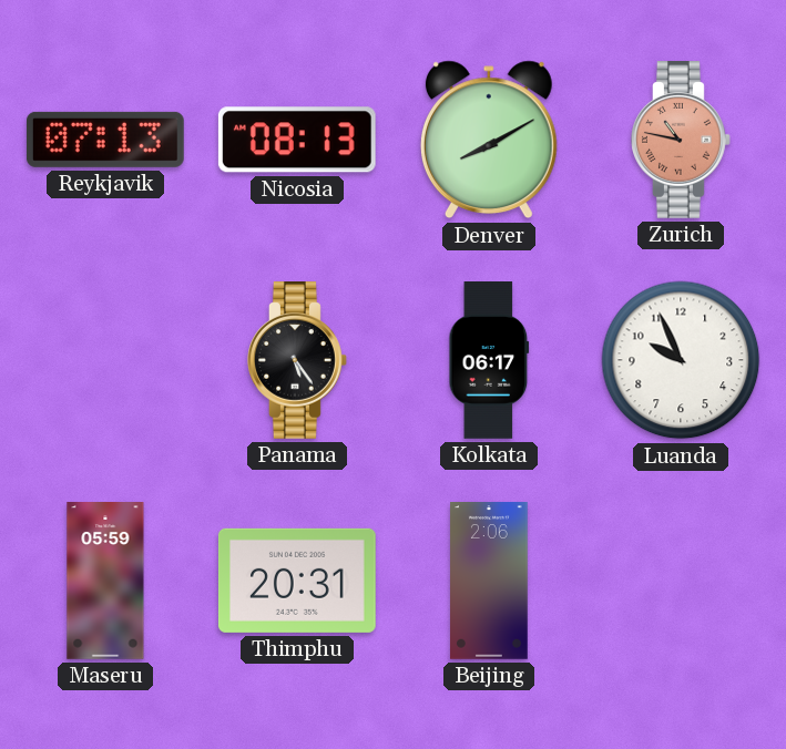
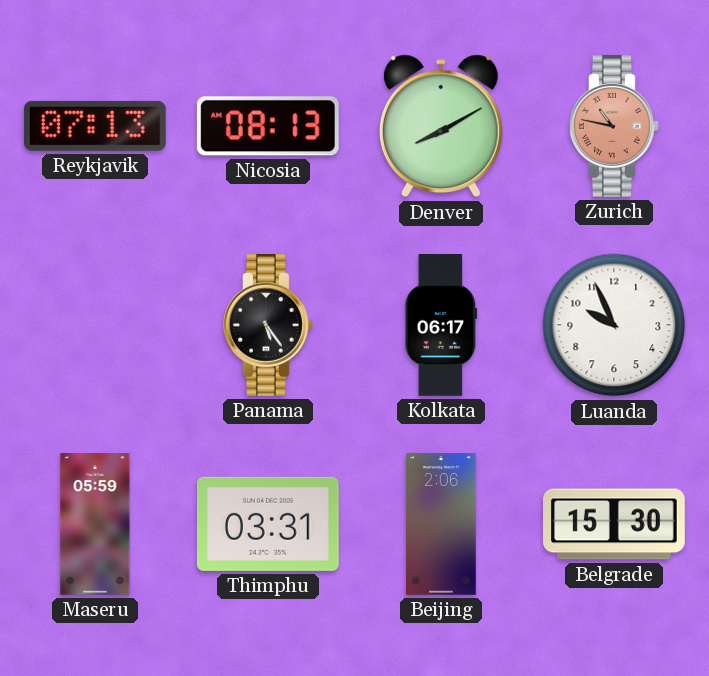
Thimphu: 20:31 -> 03:31 (268, 524)
Belgrade: none -> 15:30 (615, 524)
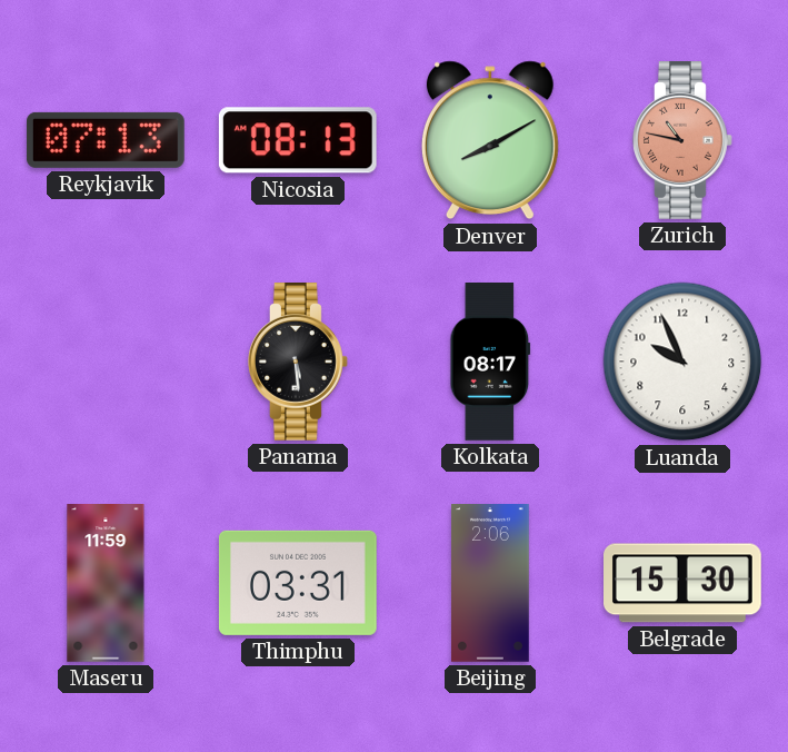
Panama: 5:24 -> 5:29 (299, 363)
Kolkata: 06:17 -> 08:17 (490, 363)
Maseru: 05:59 -> 11:59 (106, 584)
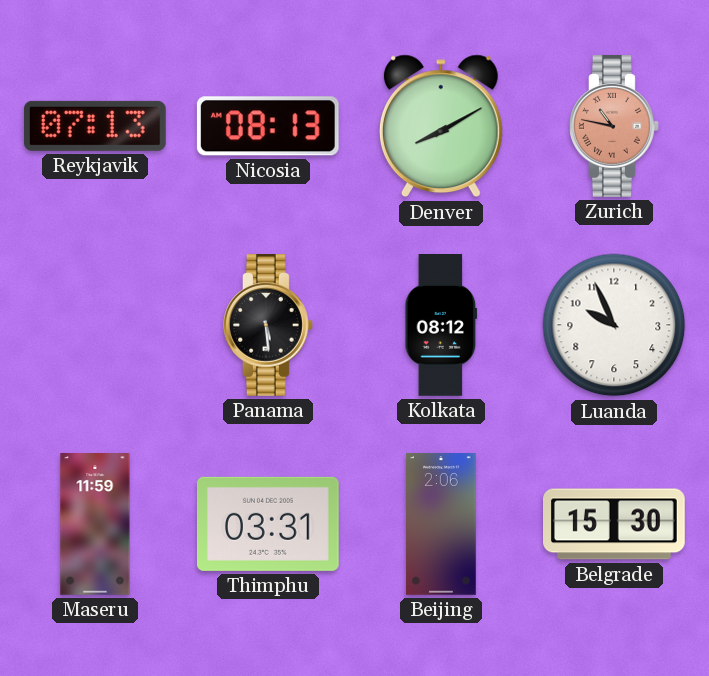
Kolkata: 08:17 -> 08:12 (441, 326)
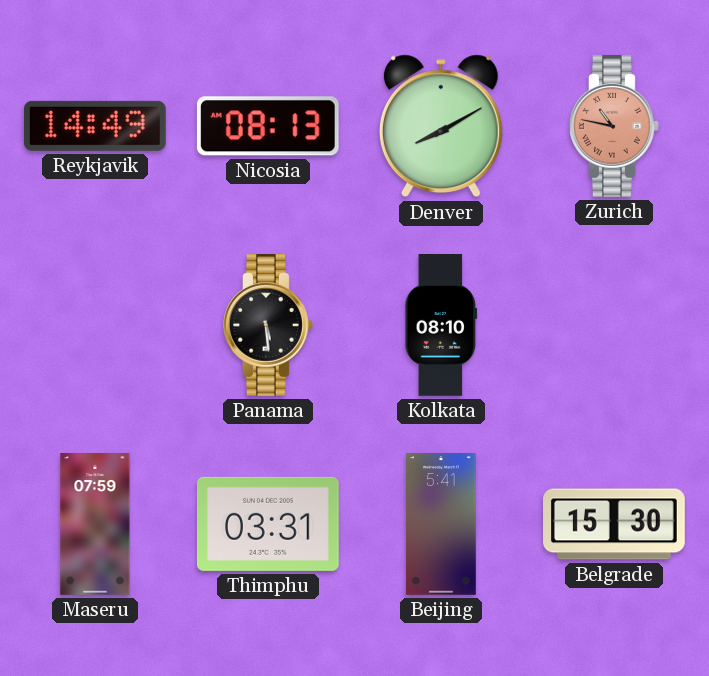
Reykjavik: 07:13 -> 14:49 (95, 126)
Kolkata: 08:12 -> 08:10 (441, 326)
Luanda: 9:56 -> none (614, 325)
Maseru: 11:59 -> 07:59 (95, 525)
Beijing: 2:06 -> 5:41 (441, 525)
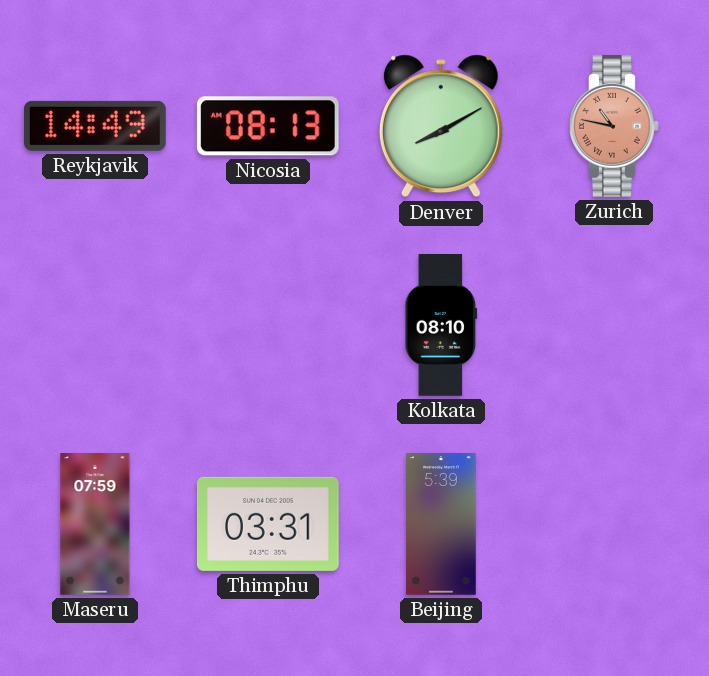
Panama: 5:29 -> none (269, 326)
Beijing: 5:41 -> 5:39 (441, 525)
Belgrade: 15:30 -> none (615, 524)
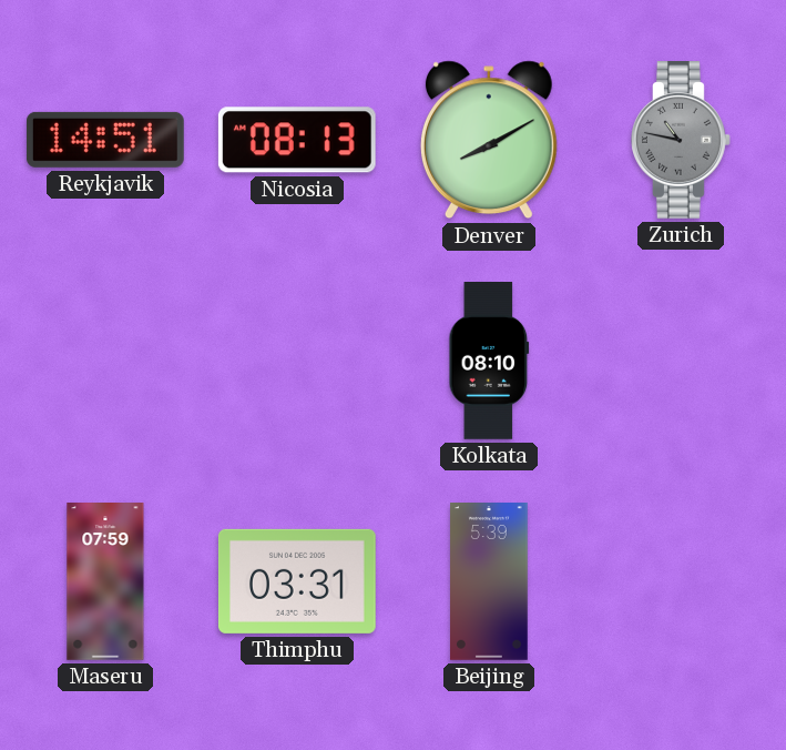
Reykjavik: 14:49 -> 14:51 (105, 140)
Zurich dial: salmon -> grey (682, 141)
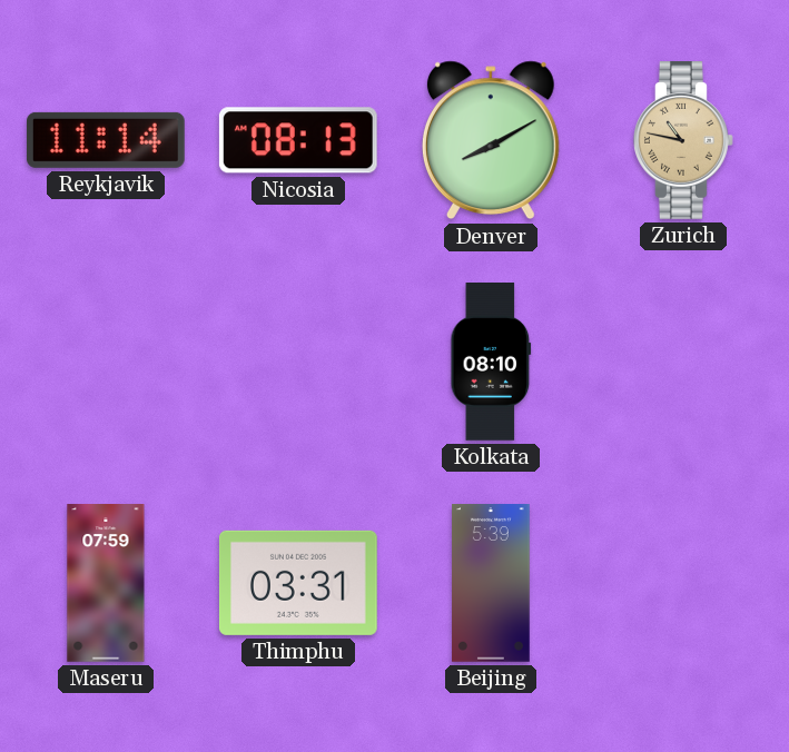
Reykjavik: 14:51 -> 11:14 (106, 140)
Zurich dial: grey -> champagne (684, 141)
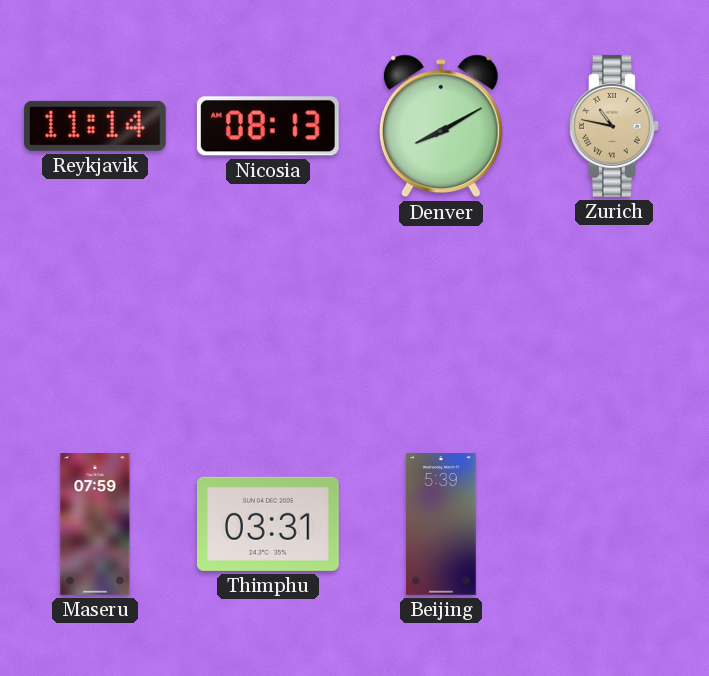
Kolkata: 08:10 -> none (491, 363)
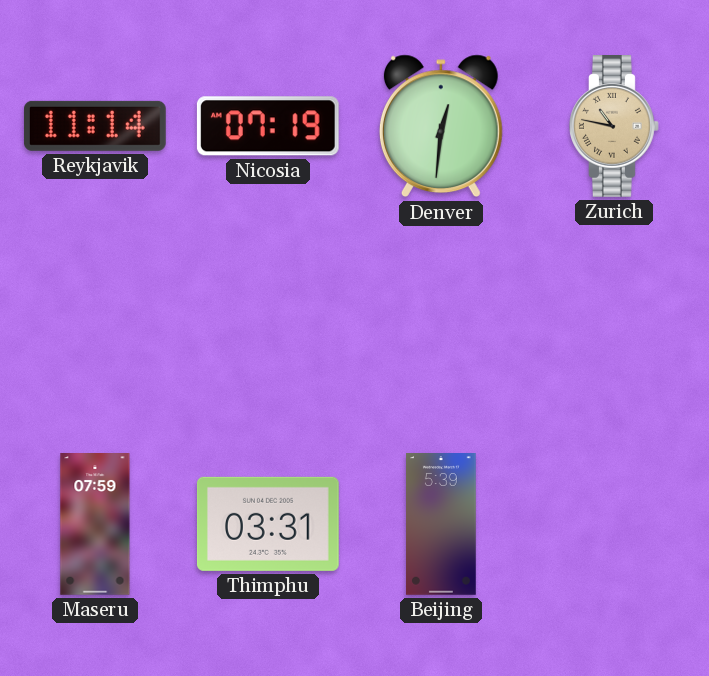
Nicosia: 08:13 -> 07:19 (268, 126)
Denver: 8:10 -> 12:31 (441, 126)
